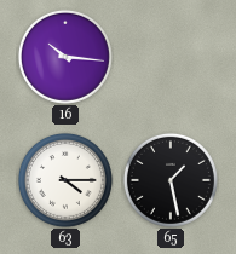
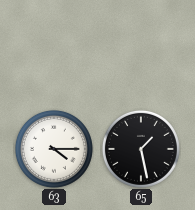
16: 10:16 -> none (65, 57)
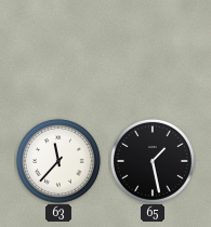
63: 4:15 -> 11:37 (58, 161)
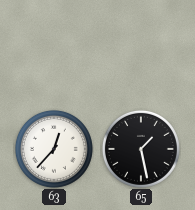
63: 11:37 -> 12:37 (54, 149)
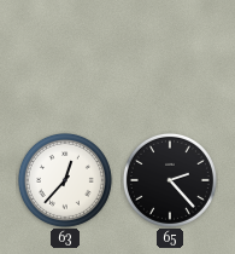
65: 1:28 -> 2:23 (170, 180)
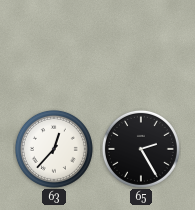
65: 2:23 -> 2:25 (141, 149)
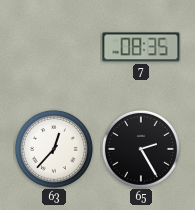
7: none -> 08:35 (141, 47)
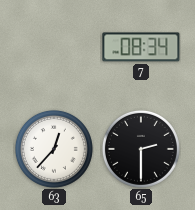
7: 08:35 -> 08:34 (141, 47)
65: 2:25 -> 2:30 (141, 149)
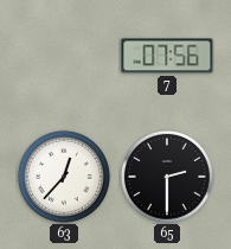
7: 08:34 -> 07:56 (167, 56)
